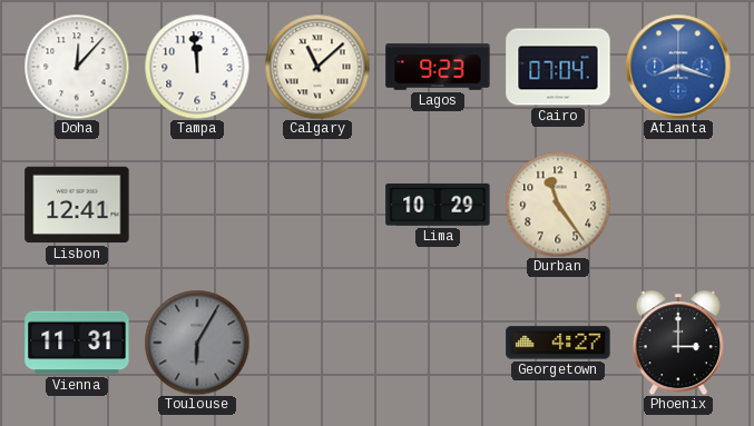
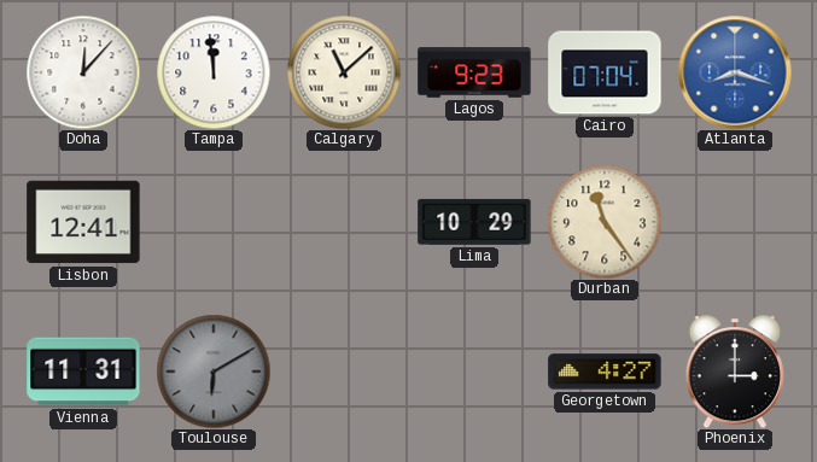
Toulouse: 6:05 -> 6:10 (214, 372)
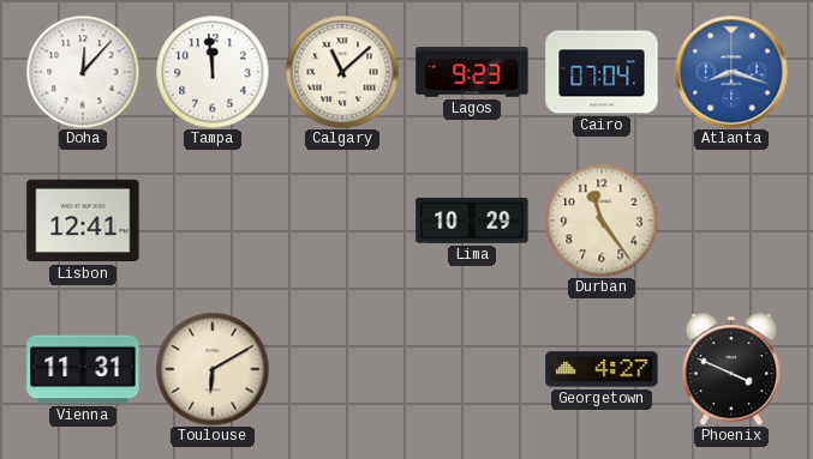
Toulouse dial: grey -> cream (213, 369)
Phoenix: 3:00 -> 3:49 (730, 369)
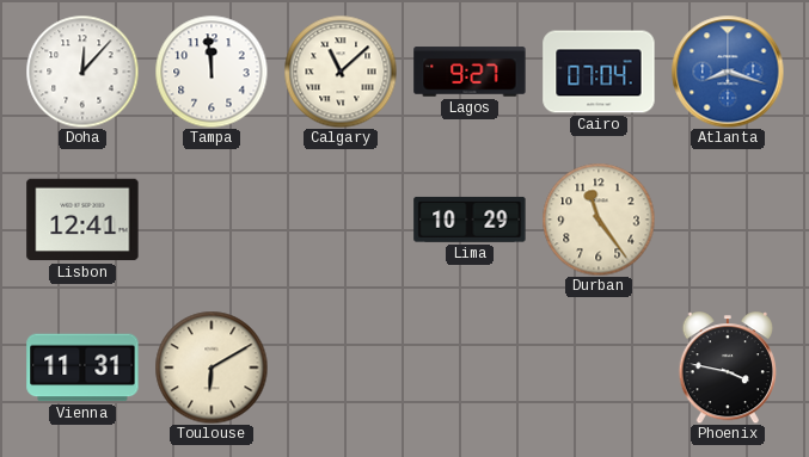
Lagos: 9:23 -> 9:27 (470, 72)
Georgetown: 4:27 -> none (602, 369)
Phoenix: 3:49 -> 3:47 (727, 368)
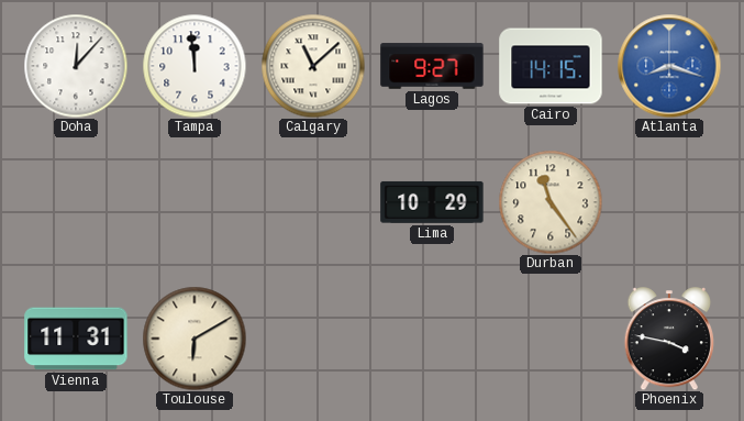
Cairo: 07:04 -> 14:15 (551, 66)
Lisbon: 12:41 -> none (82, 220)
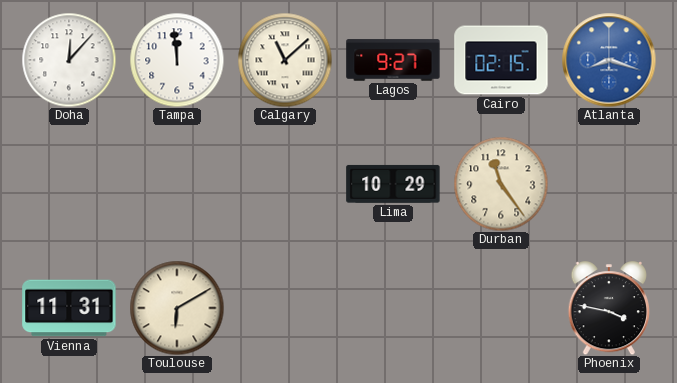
Cairo: 14:15 -> 02:15 (501, 60)
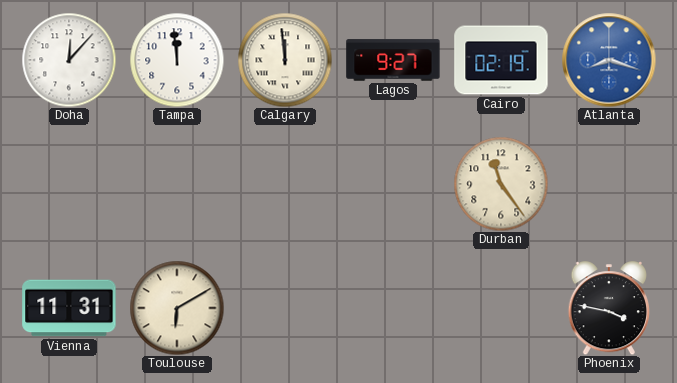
Calgary: 11:08 -> 11:59 (285, 60)
Cairo: 02:15 -> 02:19 (501, 60)
Lima: 10:29 -> none (393, 184)
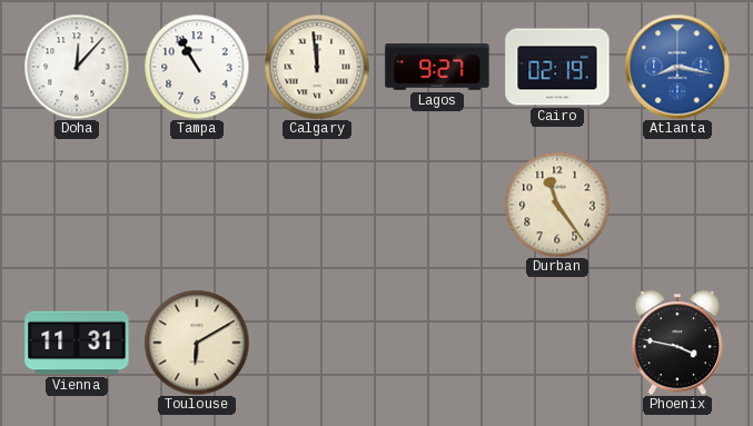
Tampa: 11:59 -> 10:55 (197, 67)
Atlanta: 8:18 -> 8:17 (677, 67)
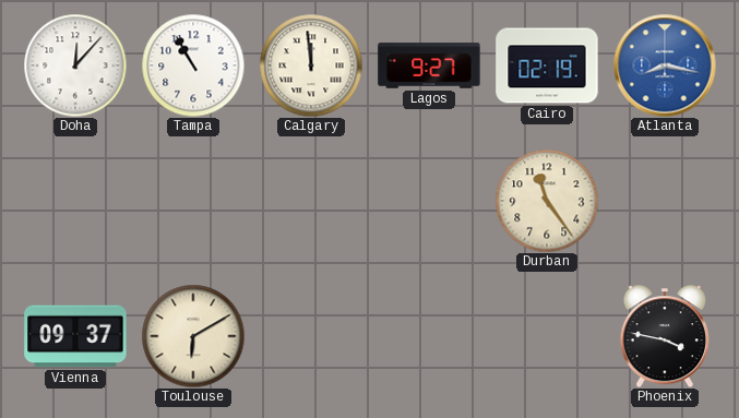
Vienna: 11:31 -> 09:37 (75, 336)
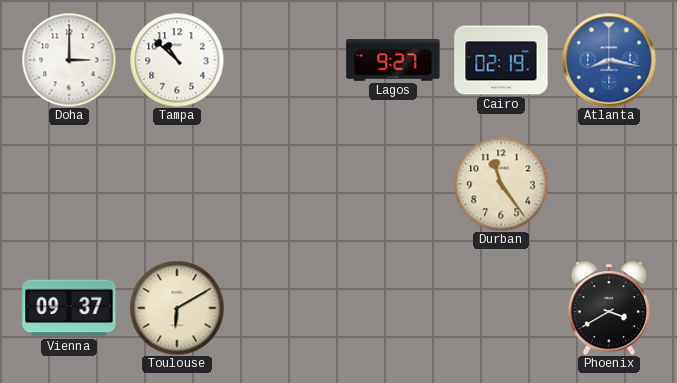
Doha: 12:07 -> 3:00 (69, 60)
Tampa: 10:55 -> 10:52 (177, 60)
Calgary: 11:59 -> none (311, 65)
Phoenix: 3:47 -> 3:40 (608, 308)
